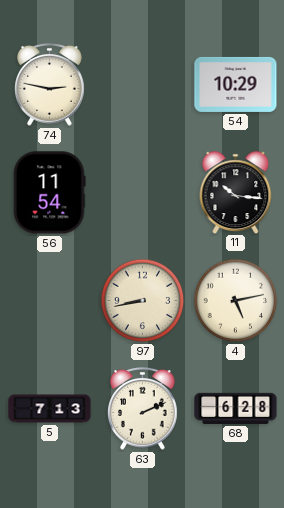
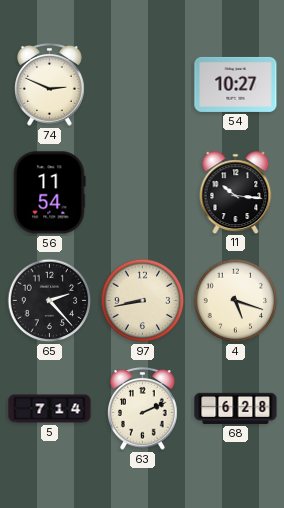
74: 2:47 -> 2:49 (50, 84)
54: 10:29 -> 10:27 (236, 84)
65: none -> 2:23 (50, 301)
4: 5:13 -> 5:18 (236, 301)
5: 7:13 -> 7:14 (50, 409)
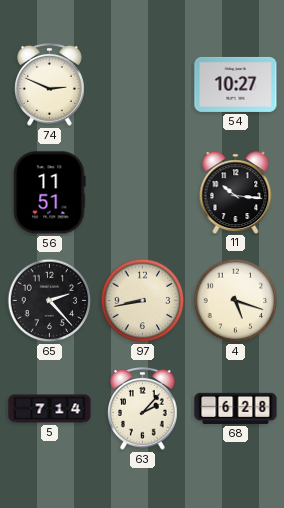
56: 11:54 -> 11:51 (50, 193)
63: 2:11 -> 2:07 (143, 408)
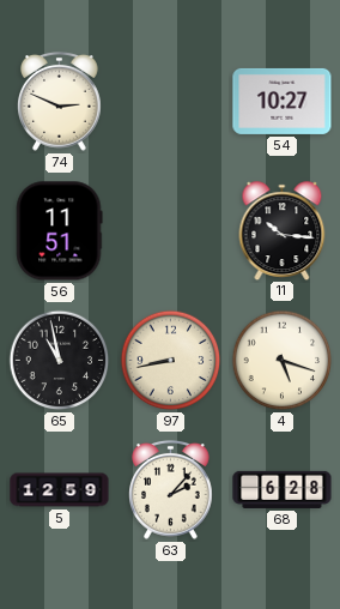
65: 2:23 -> 10:58 (60, 361)
5: 7:14 -> 12:59 (60, 490)
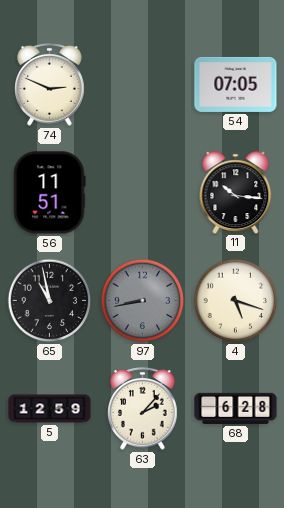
54: 10:27 -> 07:05 (236, 84)
97 dial: cream -> grey (143, 301)
